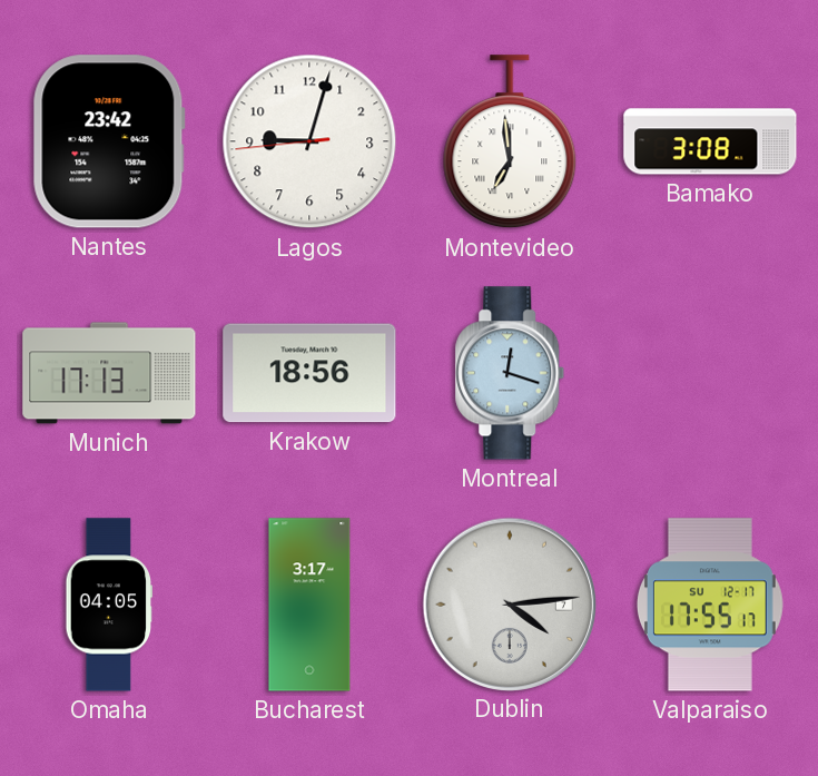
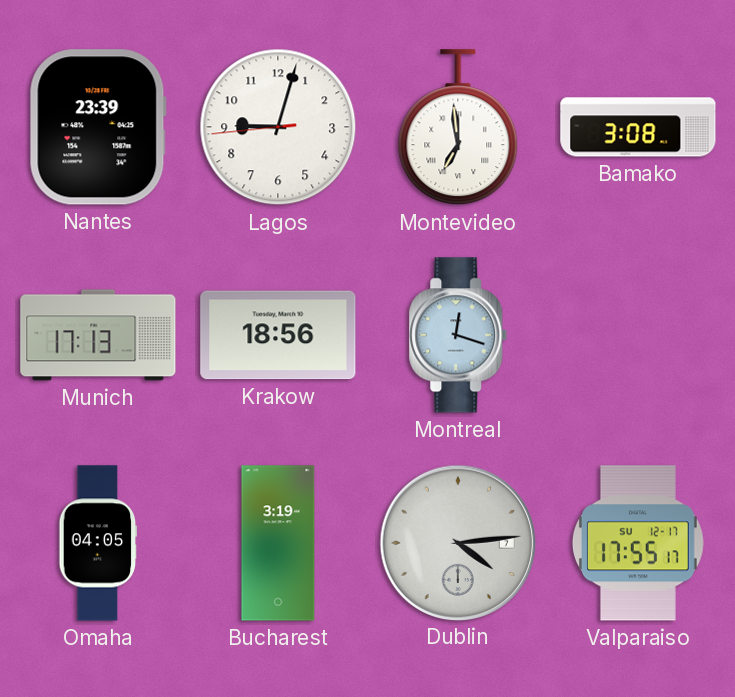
Nantes: 23:42 -> 23:39 (98, 127)
Bucharest: 3:17 -> 3:19 (278, 543)
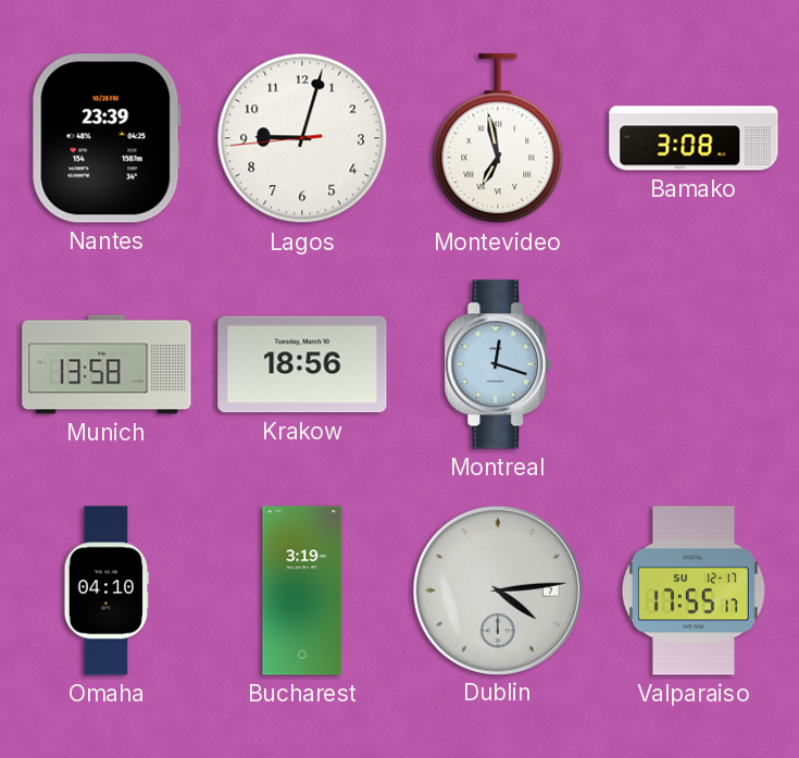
Montevideo: 6:59 -> 6:58 (498, 139)
Munich: 17:13 -> 13:58 (107, 364)
Omaha: 04:05 -> 04:10 (107, 591)
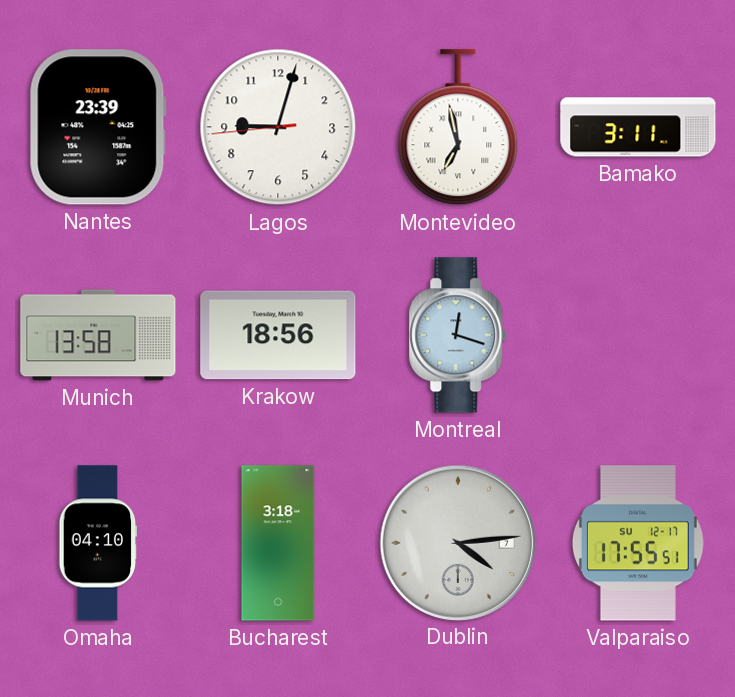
Bamako: 3:08 -> 3:11 (638, 127)
Bucharest: 3:19 -> 3:18 (278, 543)
Valparaiso: 17:55:17 -> 17:55:51 (638, 543)
